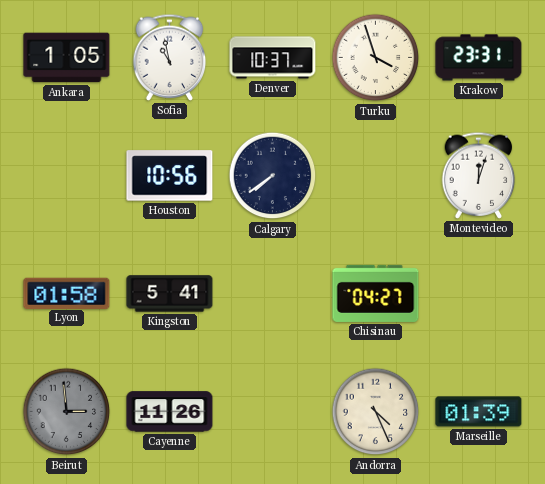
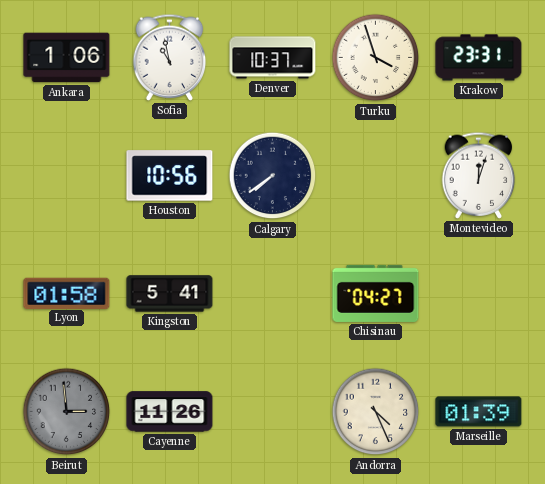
Ankara: 1:05 -> 1:06 (67, 58)
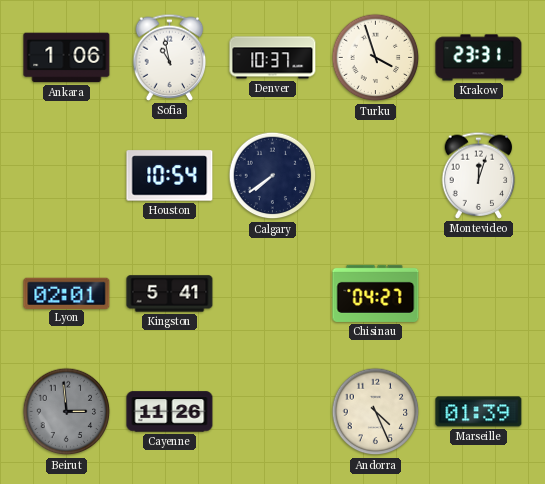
Houston: 10:56 -> 10:54 (170, 176)
Lyon: 01:58 -> 02:01 (67, 293)
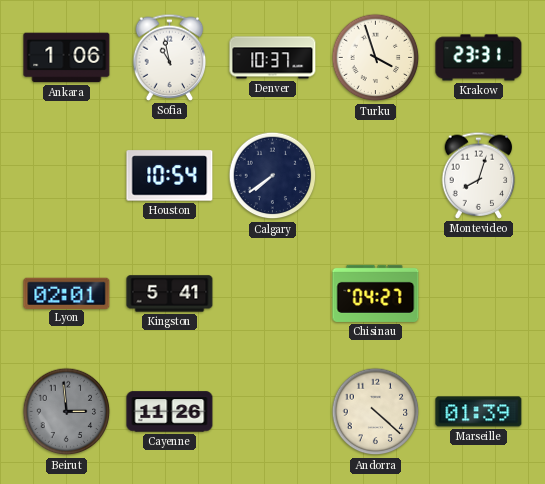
Montevideo: 12:03 -> 8:03 (479, 175)
Andorra: 4:26 -> 4:22 (376, 412)
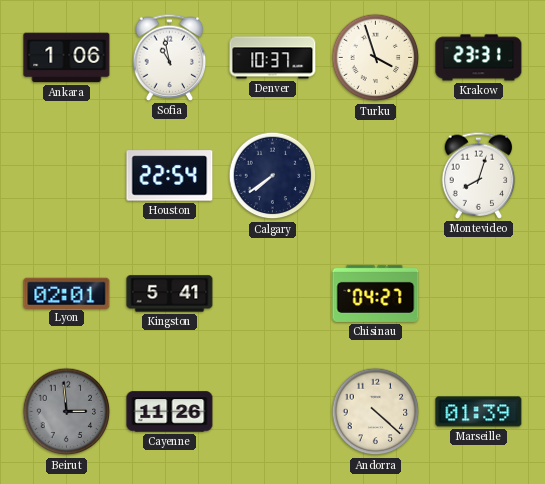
Houston: 10:54 -> 22:54 (170, 176)
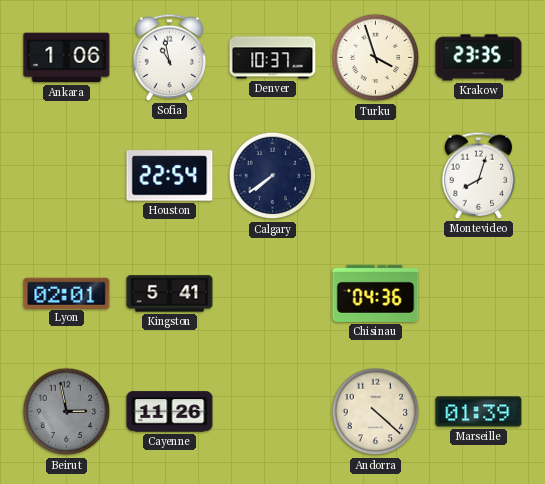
Krakow: 23:31 -> 23:35 (479, 58)
Chisinau: 04:27 -> 04:36 (376, 293)
Beirut: 2:59 -> 2:58 (67, 412)
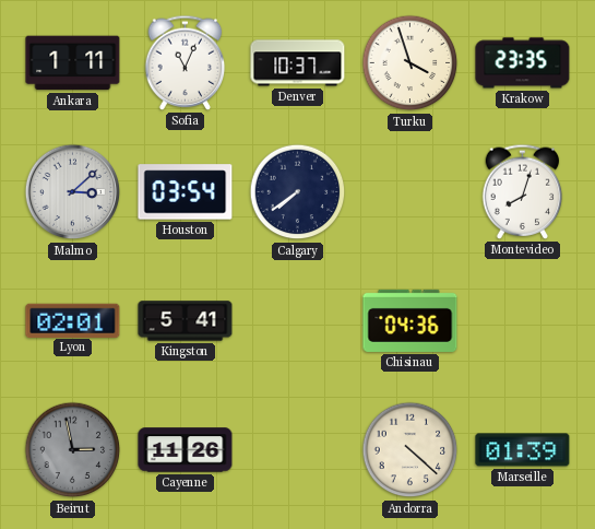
Ankara: 1:06 -> 1:11 (73, 63)
Sofia: 10:58 -> 11:04 (186, 62)
Malmo: none -> 3:08 (73, 192)
Houston: 22:54 -> 03:54 (186, 192)
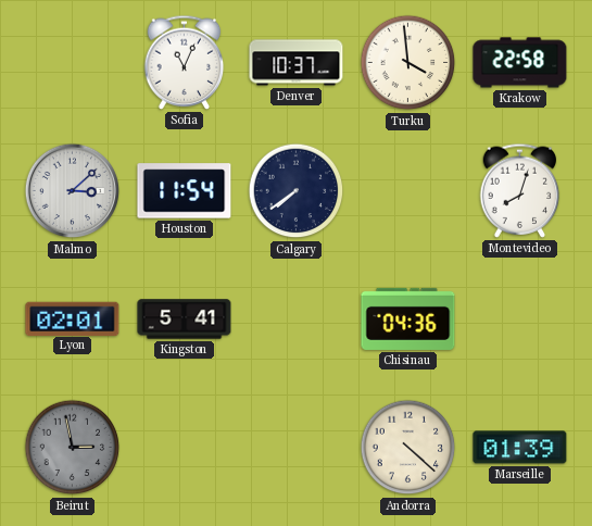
Ankara: 1:11 -> none (73, 63)
Turku: 3:57 -> 3:59 (408, 63)
Krakow: 23:35 -> 22:58 (520, 63)
Houston: 03:54 -> 11:54 (185, 191)
Cayenne: 11:26 -> none (186, 450)
